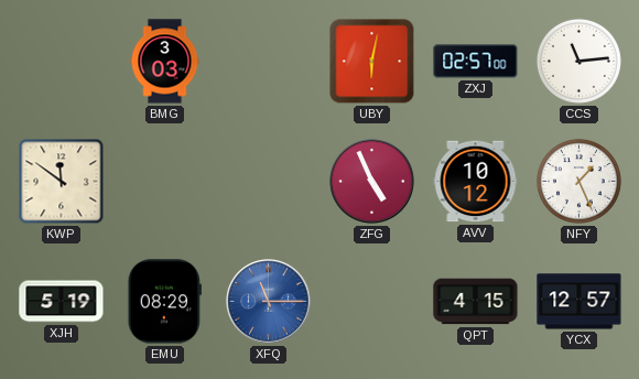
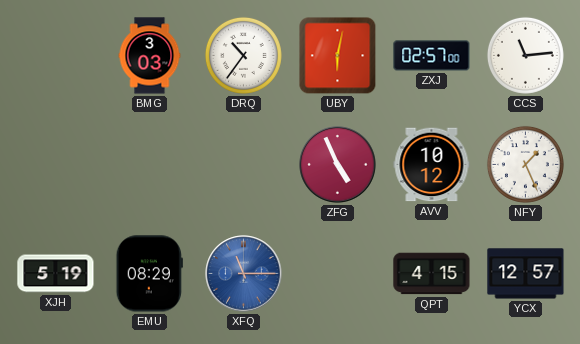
DRQ: none -> 10:36 (243, 55)
KWP: 11:51 -> none (62, 182)
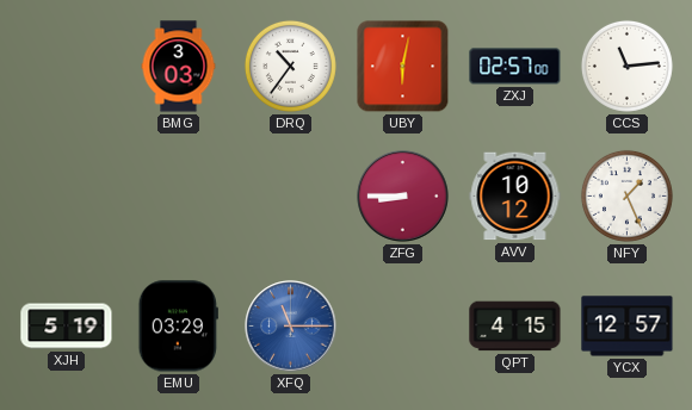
ZFG: 4:56 -> 8:45 (403, 197)
EMU: 08:29 -> 03:29 (178, 327)
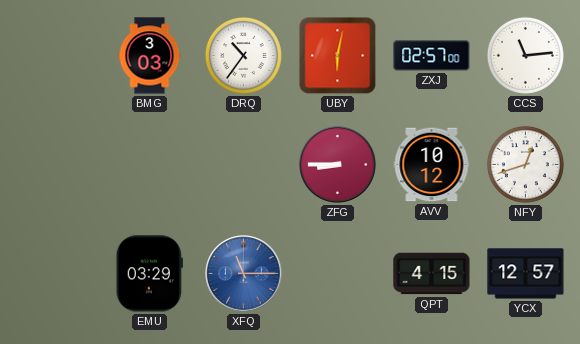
NFY: 1:26 -> 12:42 (525, 164)
XJH: 5:19 -> none (67, 327)
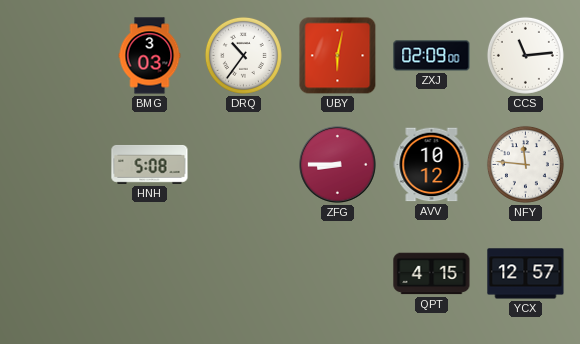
ZXJ: 02:57 -> 02:09 (432, 56)
HNH: none -> 5:08 (150, 165)
NFY: 12:42 -> 11:46 (525, 164)
EMU: 03:29 -> none (149, 274)
XFQ: 11:15 -> none (244, 274)
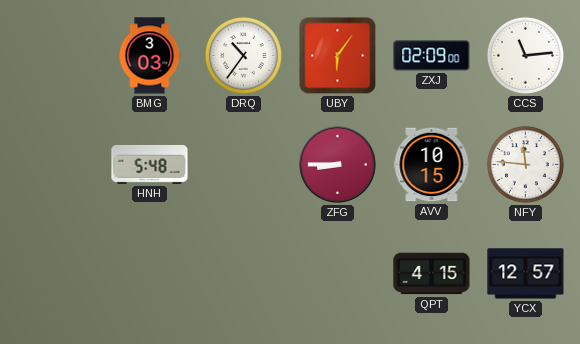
UBY: 6:02 -> 6:06 (338, 56)
HNH: 5:08 -> 5:48 (150, 165)
AVV: 10:12 -> 10:15 (432, 165)
